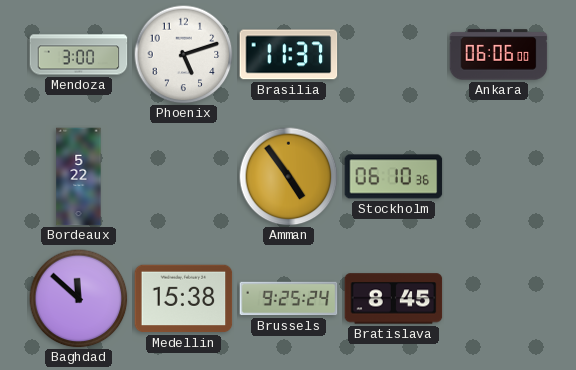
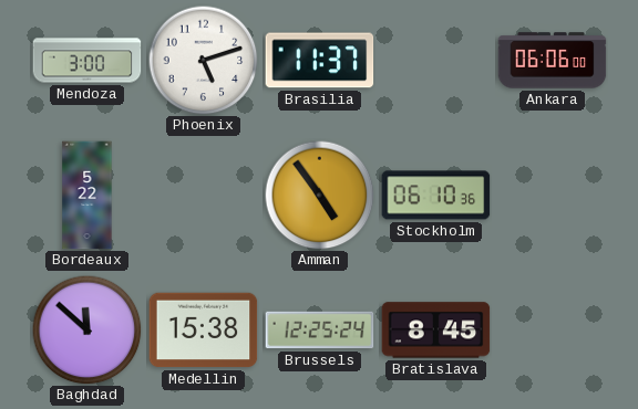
Brussels: 9:25 -> 12:25 (320, 331)
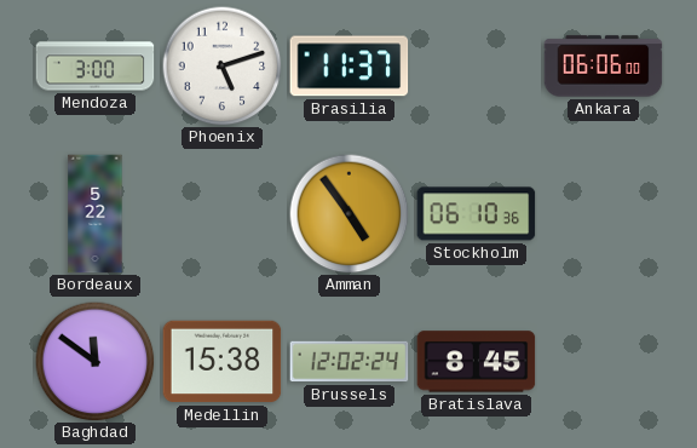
Baghdad: 11:52 -> 11:51 (96, 362)
Brussels: 12:25 -> 12:02 (350, 362)
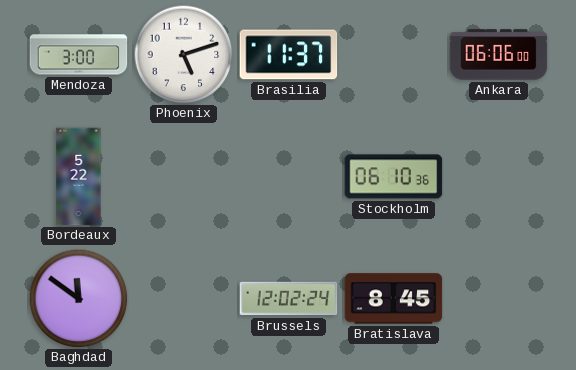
Amman: 4:54 -> none (350, 214)
Medellin: 15:38 -> none (223, 362)
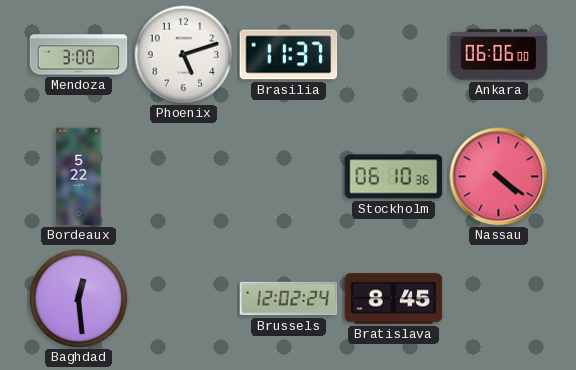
Nassau: none -> 4:21 (499, 177)
Baghdad: 11:51 -> 12:29 (79, 299)
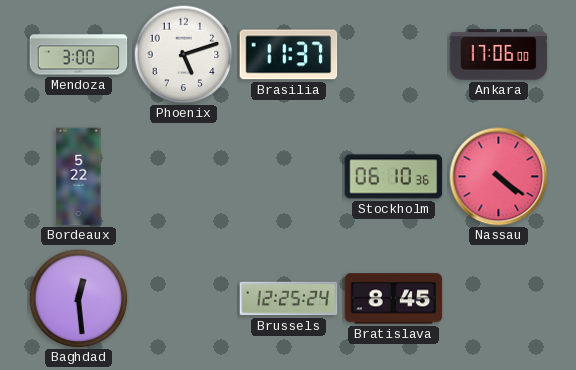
Ankara: 06:06 -> 17:06 (499, 55)
Brussels: 12:02 -> 12:25 (289, 299)
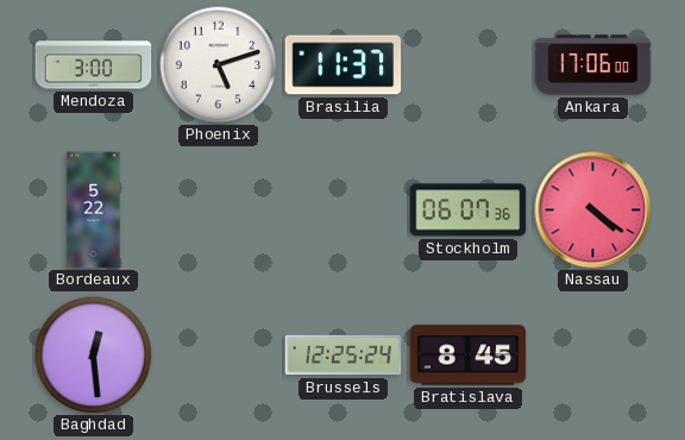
Stockholm: 06:10 -> 06:07 (469, 210)
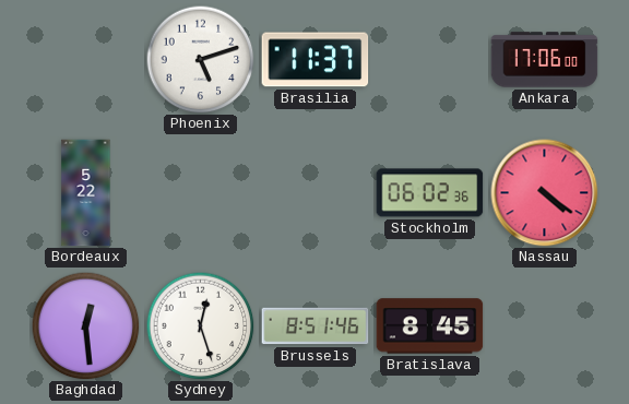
Mendoza: 3:00 -> none (94, 65)
Stockholm: 06:07 -> 06:02 (430, 193)
Sydney: none -> 12:27 (201, 326)
Brussels: 12:25 -> 8:51 (316, 326)
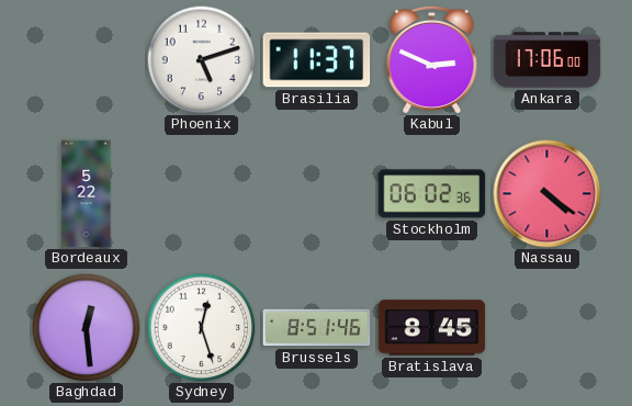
Kabul: none -> 2:49 (432, 59)
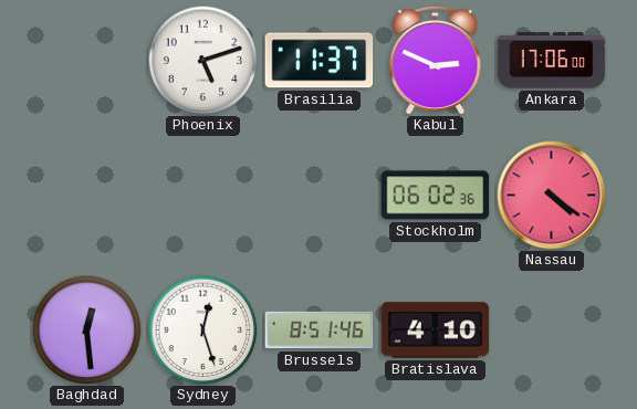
Bordeaux: 5:22 -> none (87, 194)
Bratislava: 8:45 -> 4:10 (436, 331)
